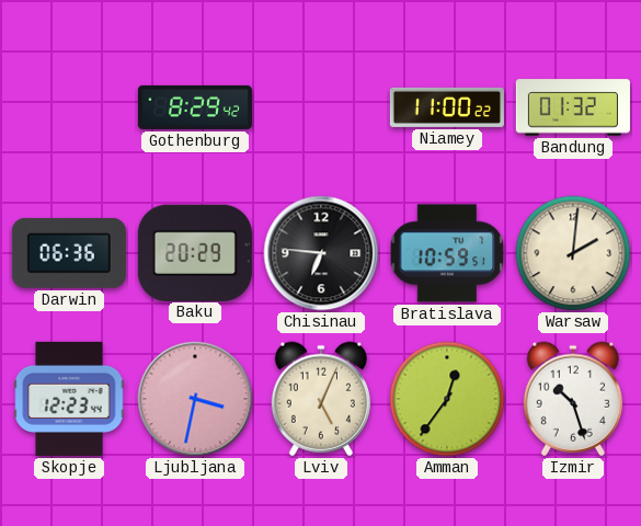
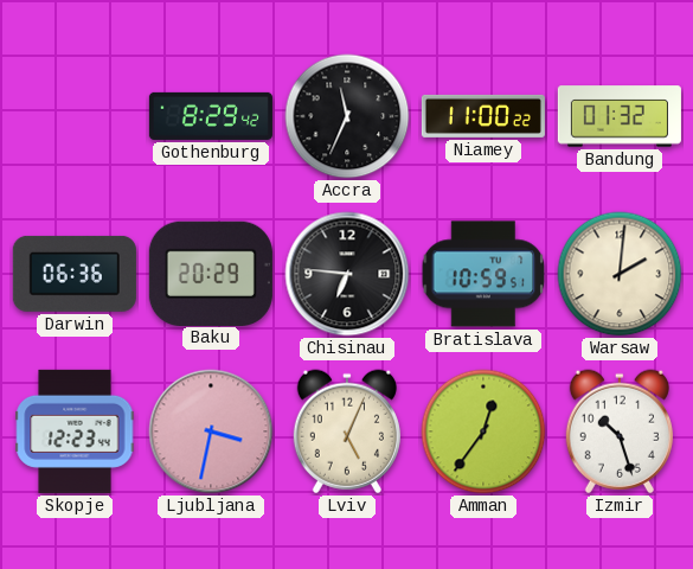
Accra: none -> 11:34 (347, 116)
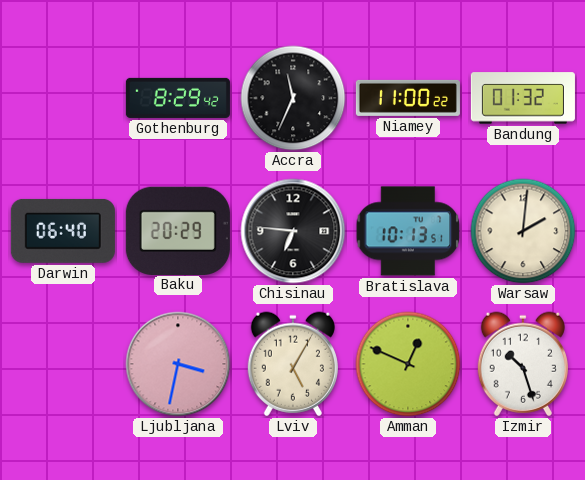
Darwin: 06:36 -> 06:40 (63, 231)
Bratislava: 10:59 -> 10:13 (408, 231)
Skopje: 12:23 -> none (75, 431)
Lviv: 5:04 -> 5:05 (293, 364)
Amman: 12:36 -> 12:49 (408, 364)
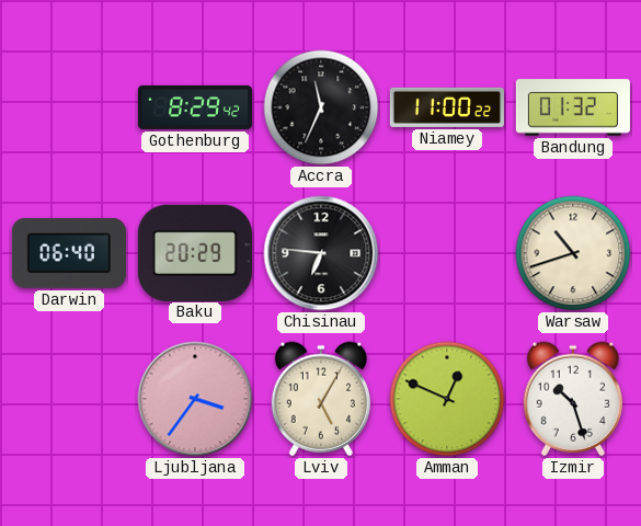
Bratislava: 10:13 -> none (408, 231)
Warsaw: 2:01 -> 10:42 (573, 253)
Ljubljana: 3:32 -> 3:36 (195, 399)
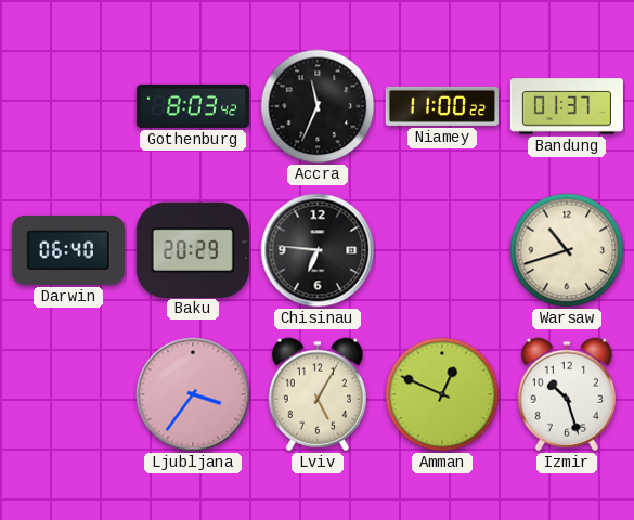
Gothenburg: 8:29 -> 8:03 (193, 106)
Bandung: 01:32 -> 01:37 (567, 106)
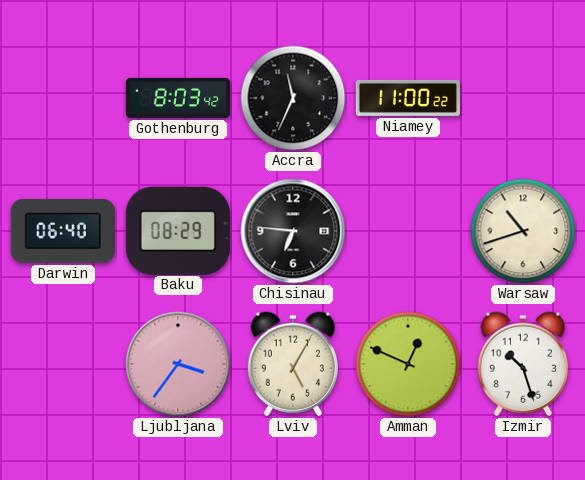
Bandung: 01:37 -> none (567, 106)
Baku: 20:29 -> 08:29 (178, 230)
